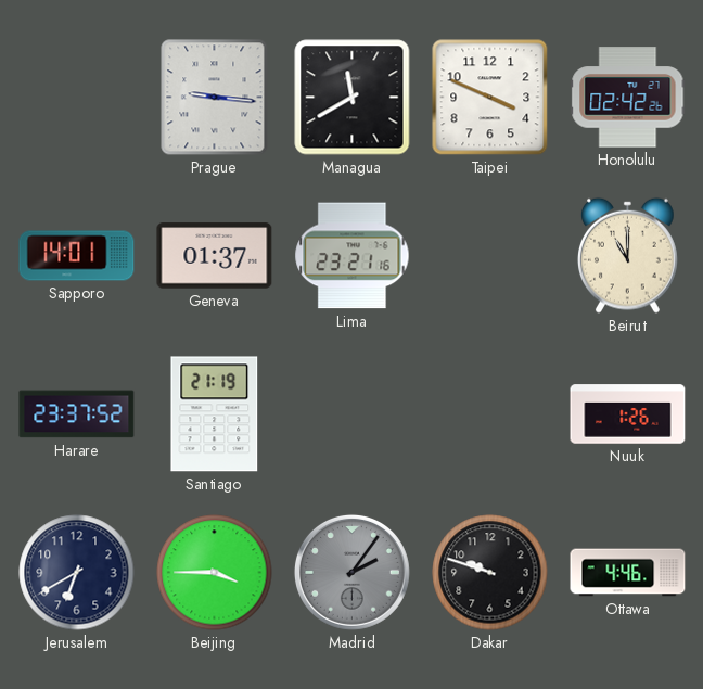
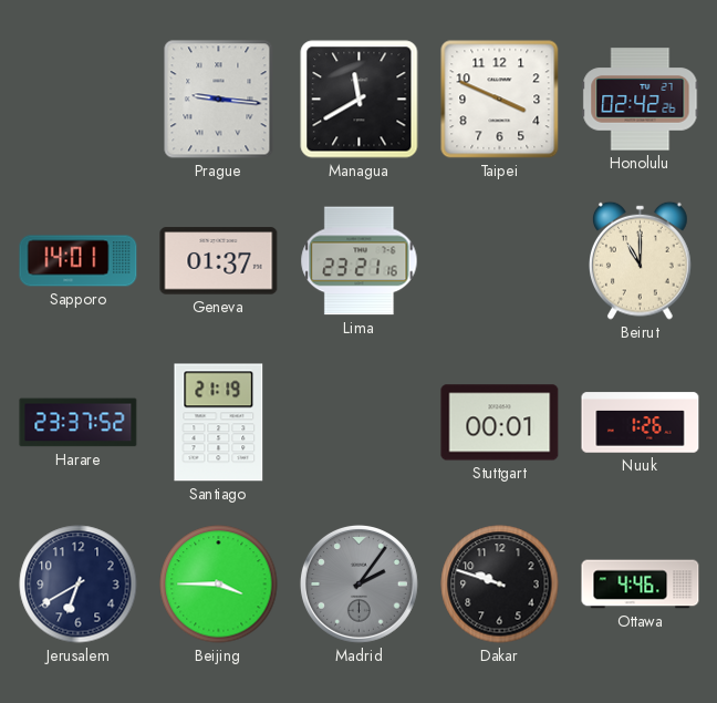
Stuttgart: none -> 00:01 (500, 423)
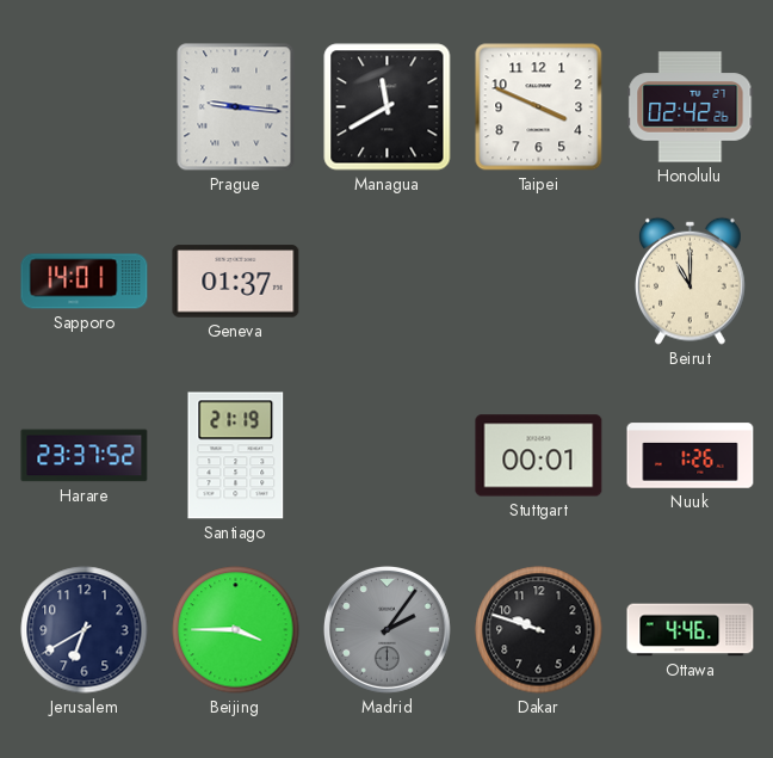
Lima: 23:21 -> none (360, 261)
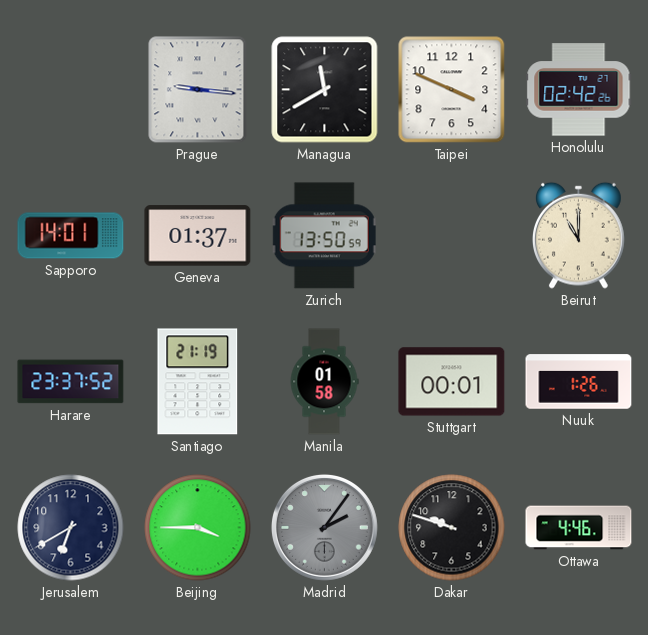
Zurich: none -> 13:50 (324, 236)
Manila: none -> 01:58 (324, 382)
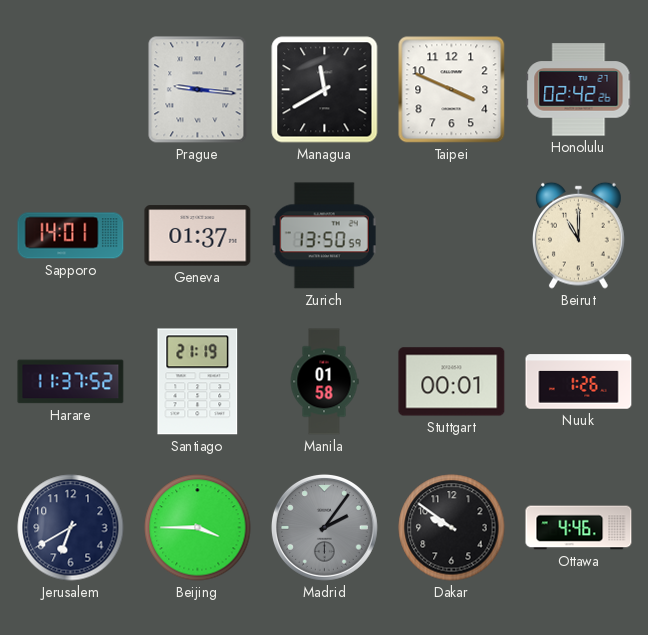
Harare: 23:37 -> 11:37 (71, 382)
Dakar: 9:48 -> 9:51 (452, 528)
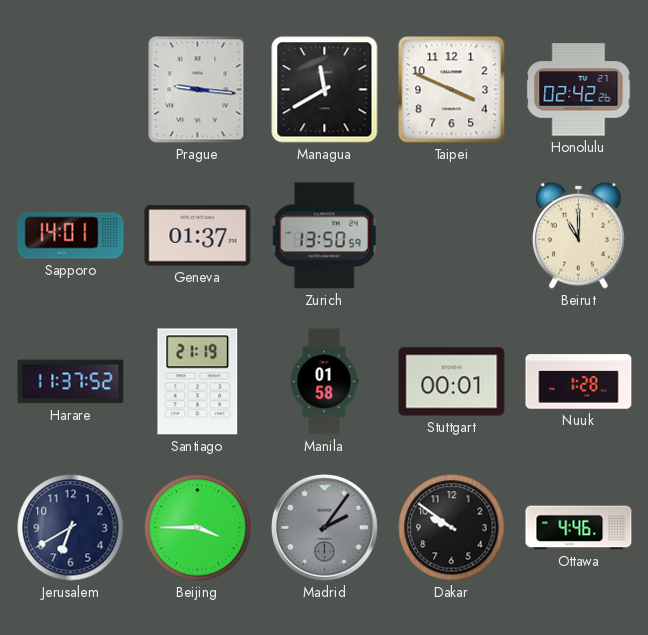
Nuuk: 1:26 -> 1:28 (579, 382)
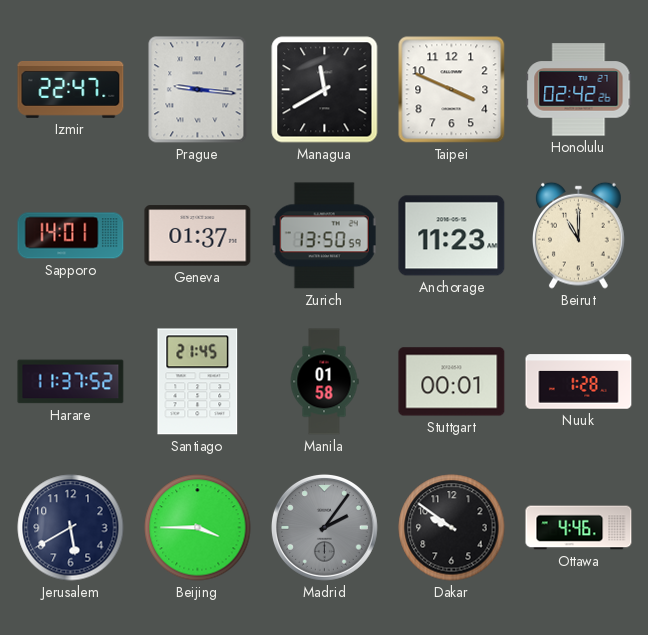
Izmir: none -> 22:47 (71, 89)
Anchorage: none -> 11:23 (452, 236)
Santiago: 21:19 -> 21:45 (198, 382)
Jerusalem: 6:40 -> 5:40 (71, 528)
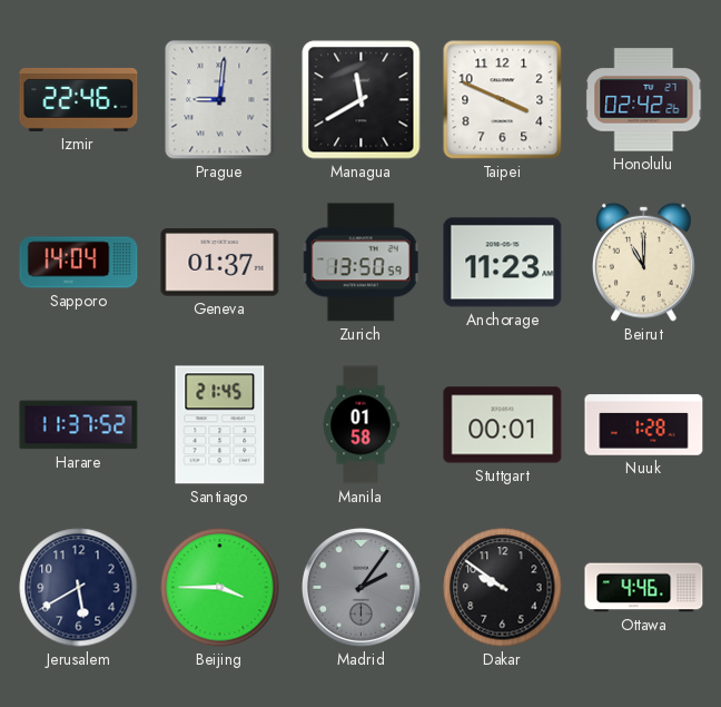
Izmir: 22:47 -> 22:46 (79, 99)
Prague: 9:16 -> 9:01 (220, 100)
Sapporo: 14:01 -> 14:04 (79, 263)
